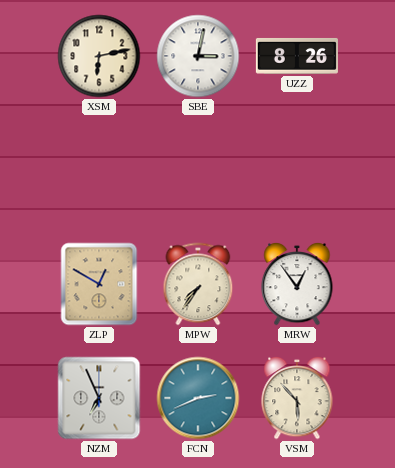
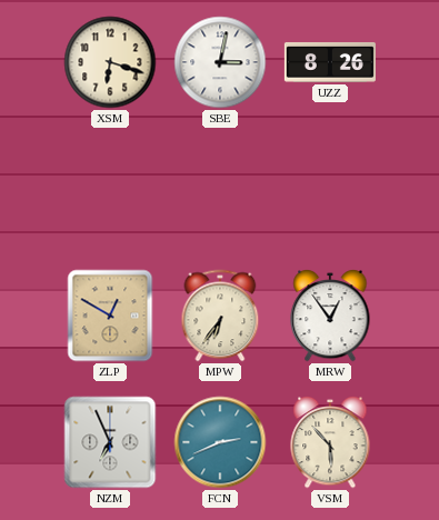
XSM: 6:13 -> 6:18 (110, 62)
MPW: 7:36 -> 6:36 (220, 316)
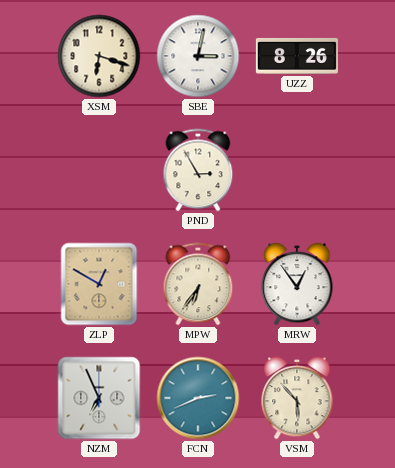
PND: none -> 2:55 (198, 170)
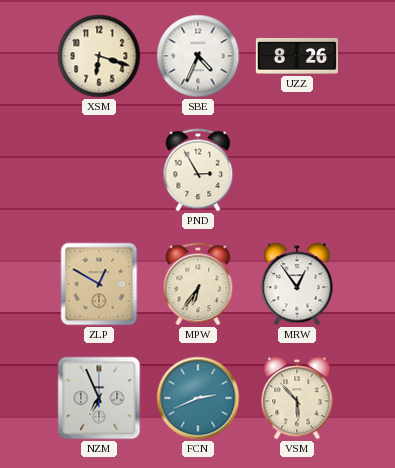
SBE: 3:02 -> 4:34 (198, 56)
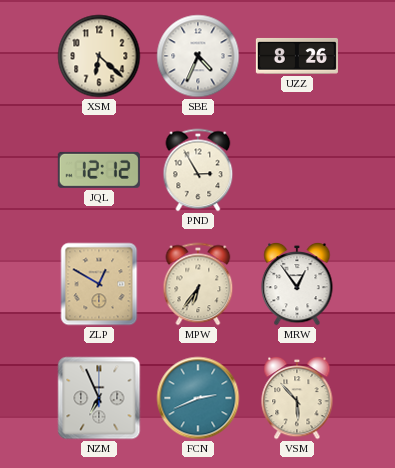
XSM: 6:18 -> 6:22 (99, 56)
JQL: none -> 12:12 (99, 170)
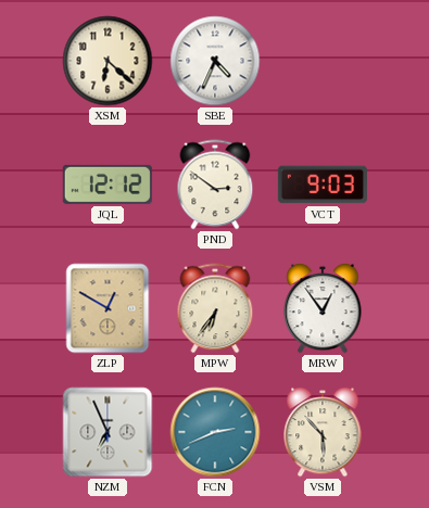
UZZ: 8:26 -> none (297, 56)
PND: 2:55 -> 2:51 (215, 185)
VCT: none -> 9:03 (323, 185)
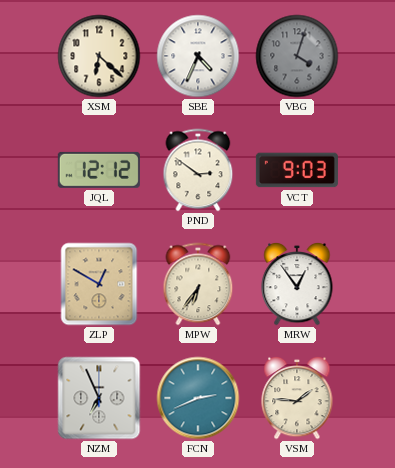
VBG: none -> 4:03 (297, 56)
VSM: 5:53 -> 1:46 (297, 398)
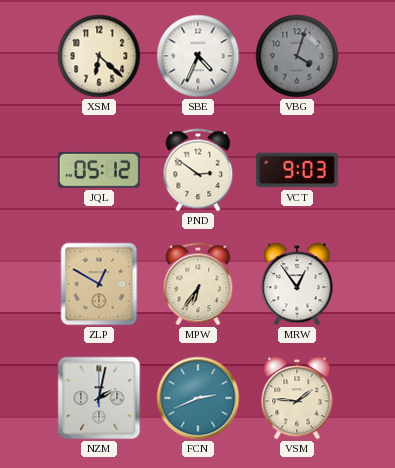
JQL: 12:12 -> 05:12 (99, 170)
NZM: 6:56 -> 2:02 (99, 398)
